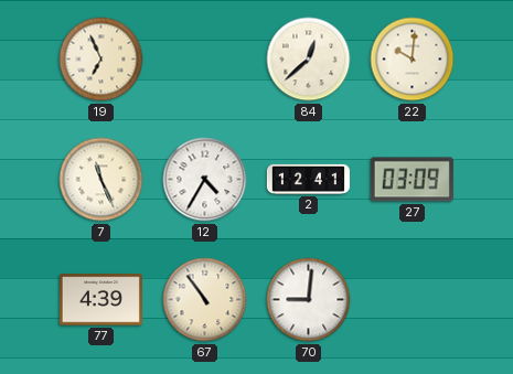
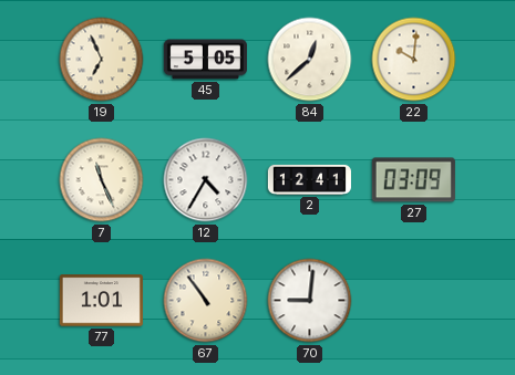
45: none -> 5:05 (205, 60)
77: 4:39 -> 1:01 (101, 301)
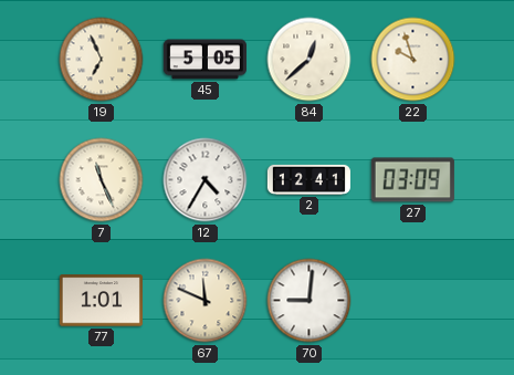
22: 10:01 -> 9:57 (413, 60)
67: 10:54 -> 11:49 (206, 301)
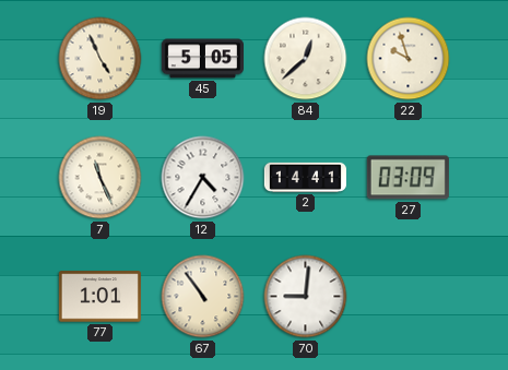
19: 6:56 -> 4:56 (101, 59)
2: 12:41 -> 14:41 (305, 177)
67: 11:49 -> 10:54 (203, 297)
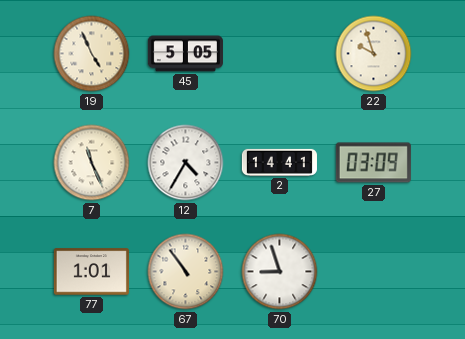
84: 12:38 -> none (306, 59)
70: 9:01 -> 8:57 (280, 272)
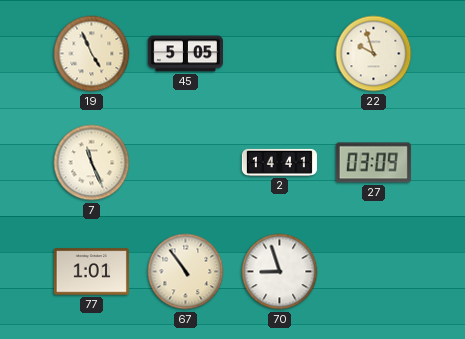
12: 4:35 -> none (186, 163)
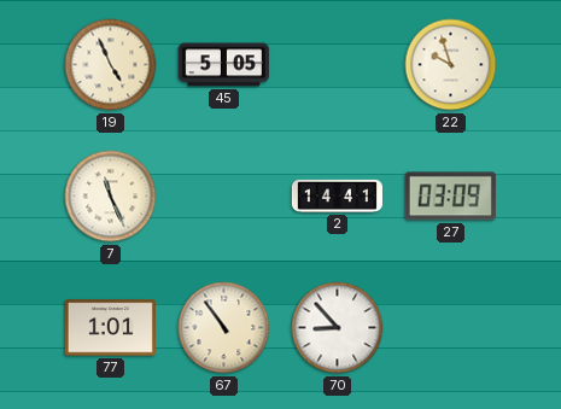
70: 8:57 -> 8:53 (338, 328)
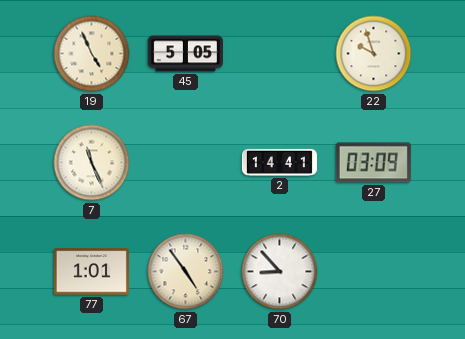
67: 10:54 -> 4:54 (186, 272)
